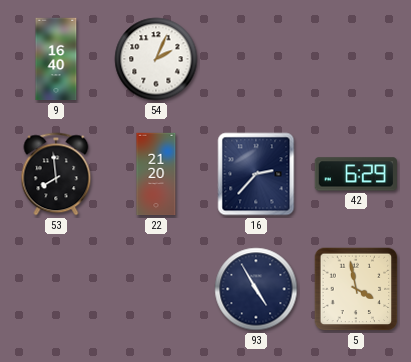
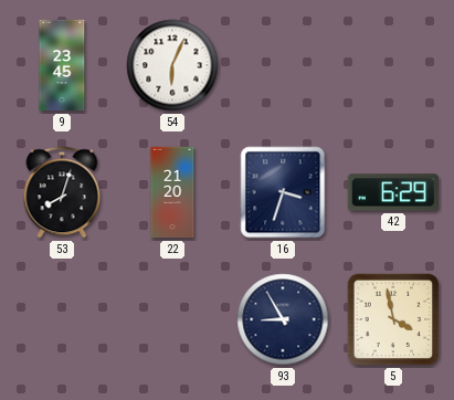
9: 16:40 -> 23:45 (62, 65)
54: 2:04 -> 6:04 (172, 65)
53: 7:59 -> 8:03 (62, 192)
16: 2:37 -> 3:33 (283, 192)
93: 4:55 -> 8:55 (283, 319)
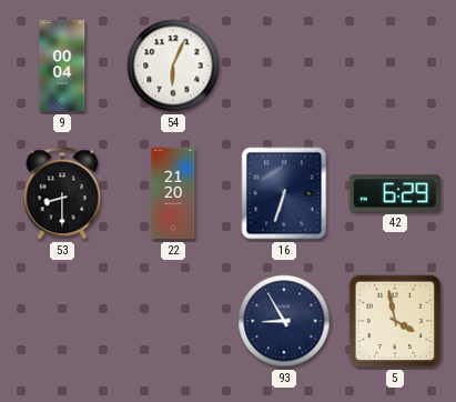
9: 23:45 -> 00:04 (62, 66)
53: 8:03 -> 8:30 (62, 193)
16: 3:33 -> 6:33 (284, 193)
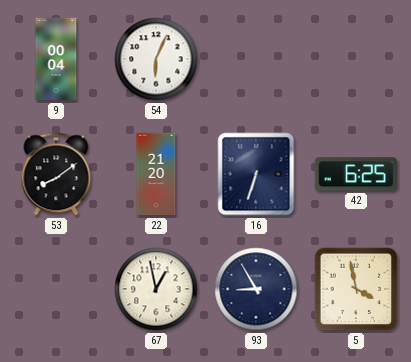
53: 8:30 -> 8:09 (56, 174)
42: 6:29 -> 6:25 (356, 174)
67: none -> 12:58 (156, 289)
